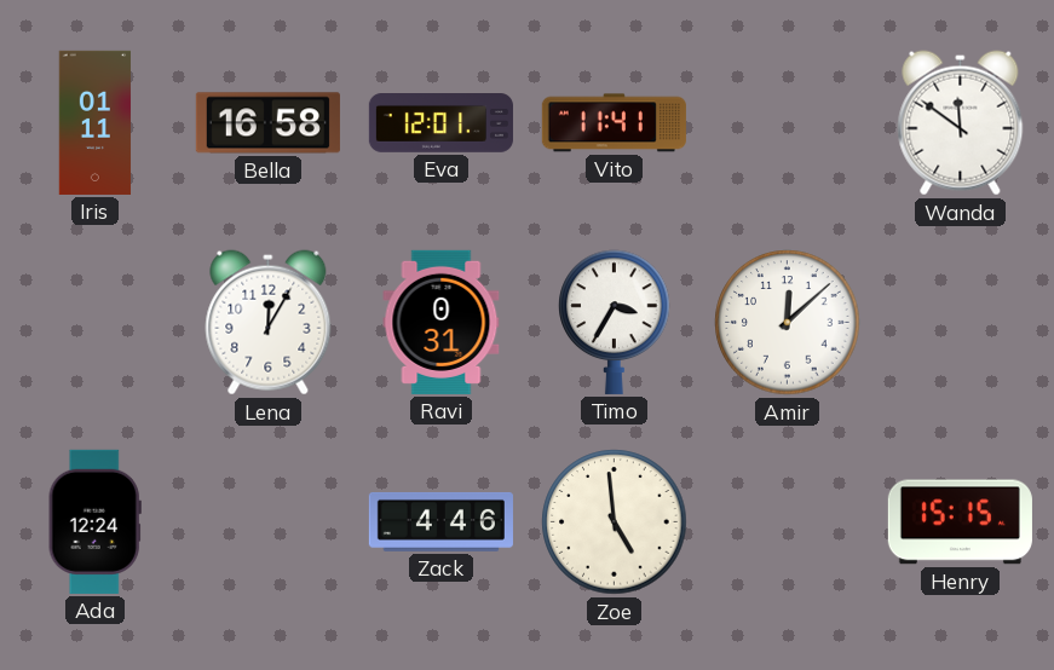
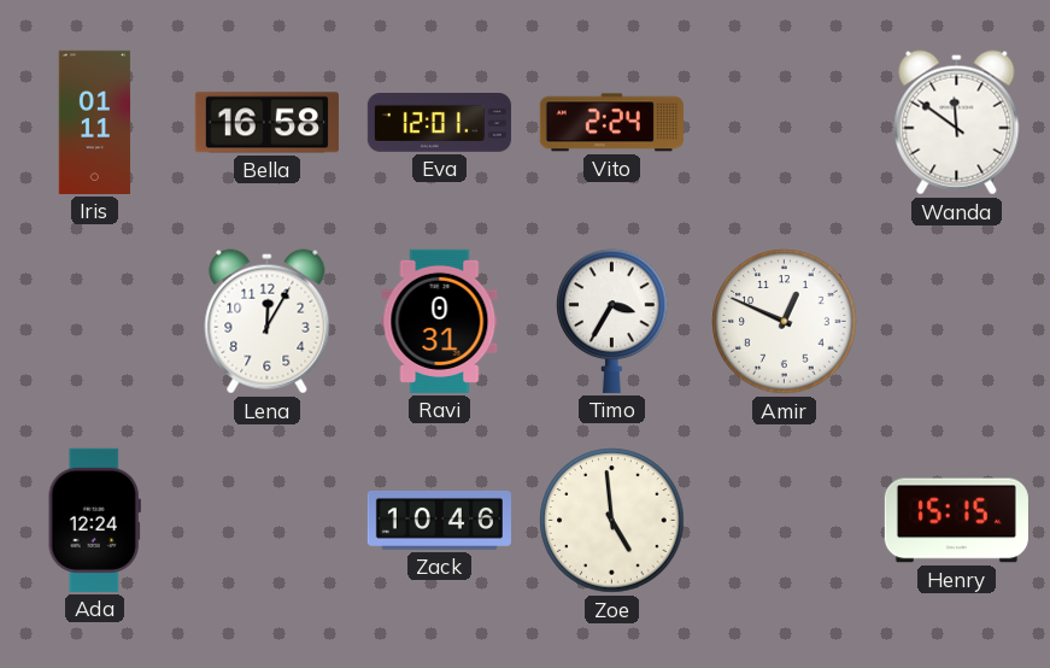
Vito: 11:41 -> 2:24 (611, 123)
Amir: 12:08 -> 12:49 (785, 322)
Zack: 4:46 -> 10:46 (439, 520)
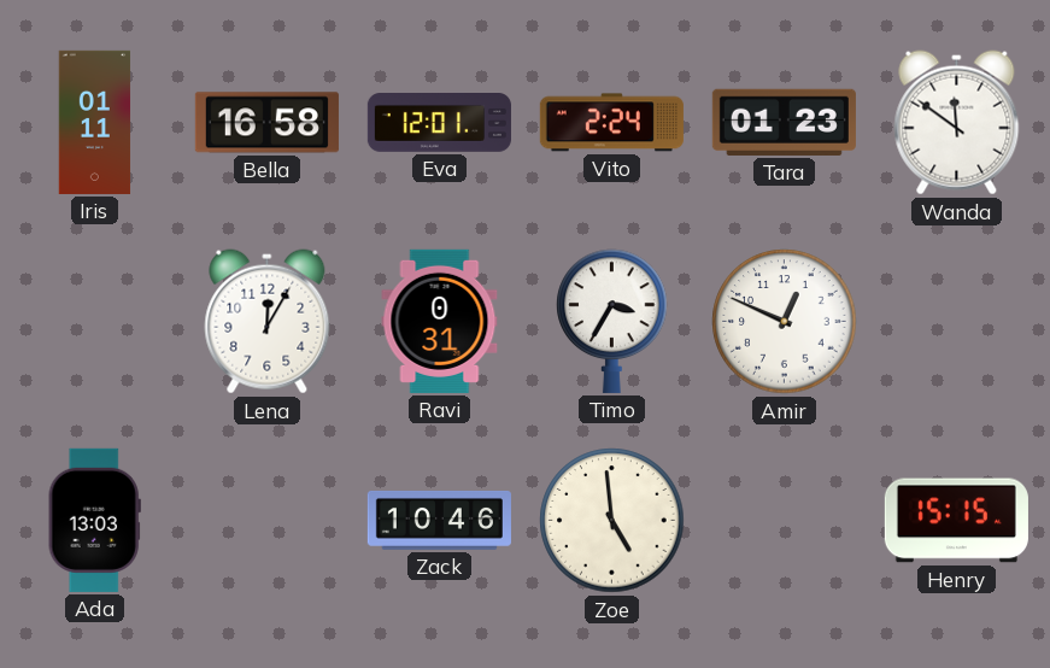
Tara: none -> 01:23 (784, 122)
Ada: 12:24 -> 13:03 (94, 520)
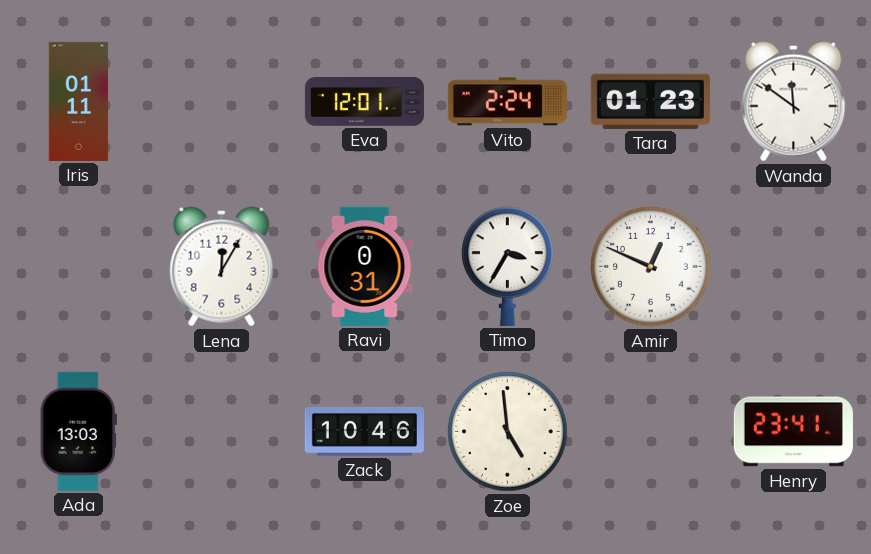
Bella: 16:58 -> none (266, 123)
Henry: 15:15 -> 23:41 (793, 432)
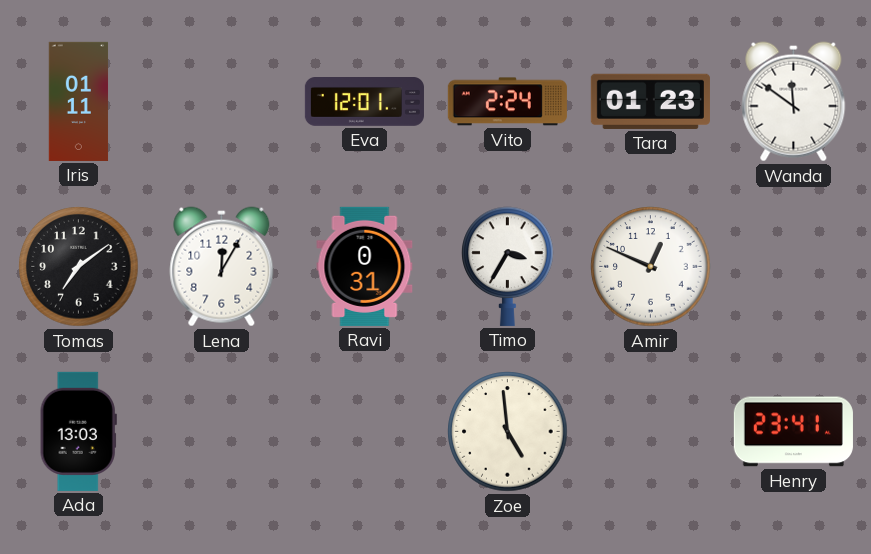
Tomas: none -> 7:09 (79, 267)
Zack: 10:46 -> none (364, 431)
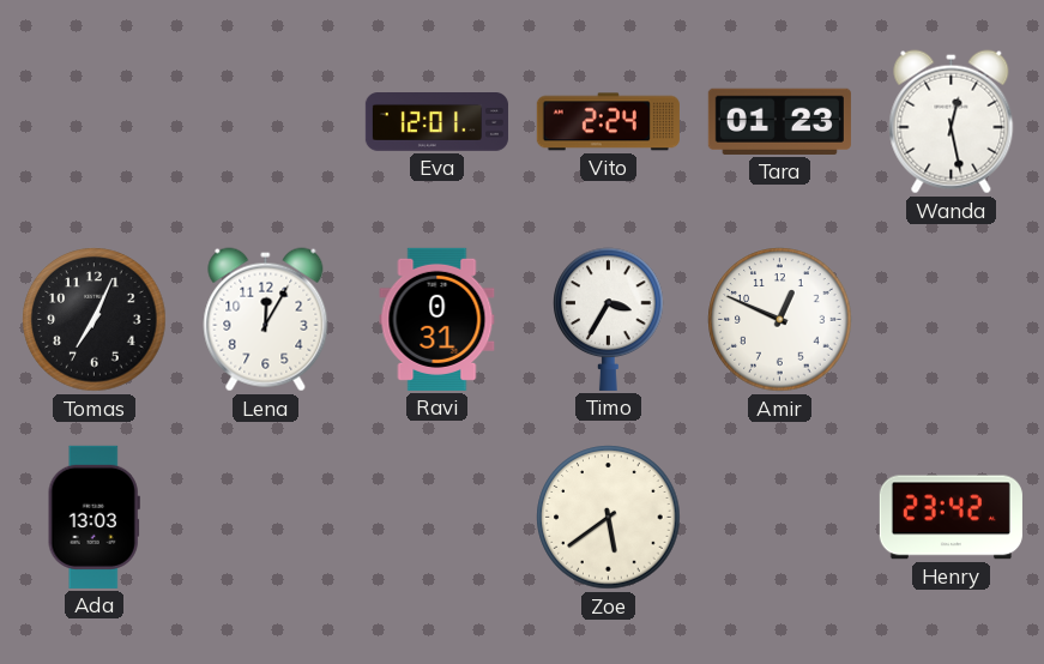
Iris: 01:11 -> none (79, 101)
Wanda: 11:51 -> 12:28 (952, 122)
Tomas: 7:09 -> 7:04 (95, 320)
Zoe: 4:59 -> 5:39 (609, 518)
Henry: 23:41 -> 23:42 (951, 518)
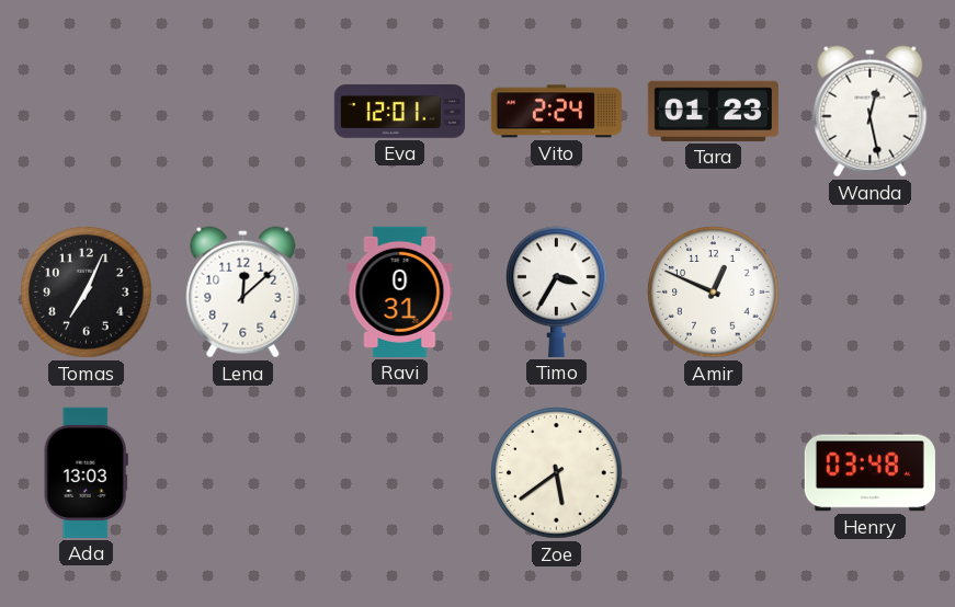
Lena: 12:05 -> 12:08 (243, 293)
Henry: 23:42 -> 03:48 (869, 473)
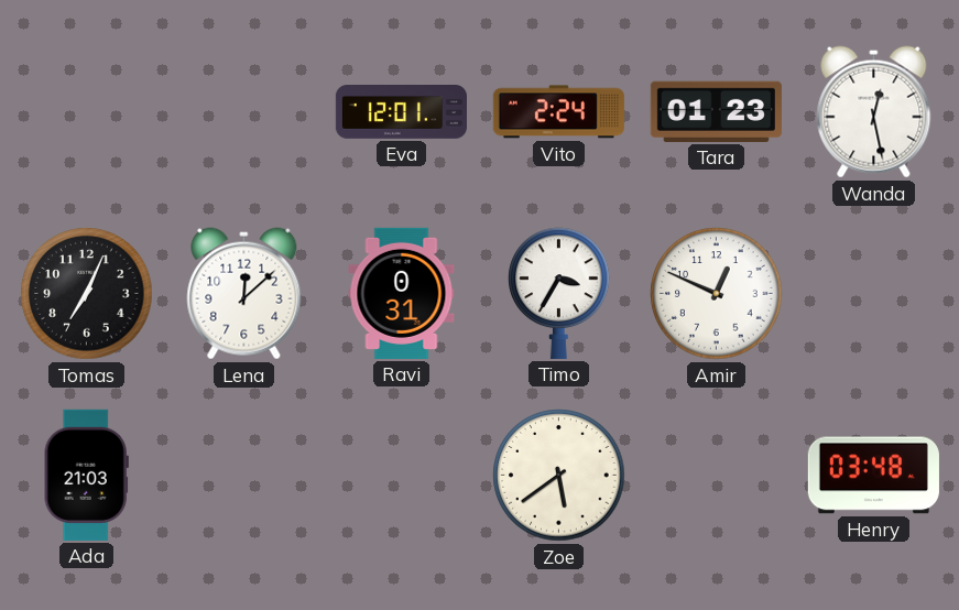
Ada: 13:03 -> 21:03 (86, 475)
